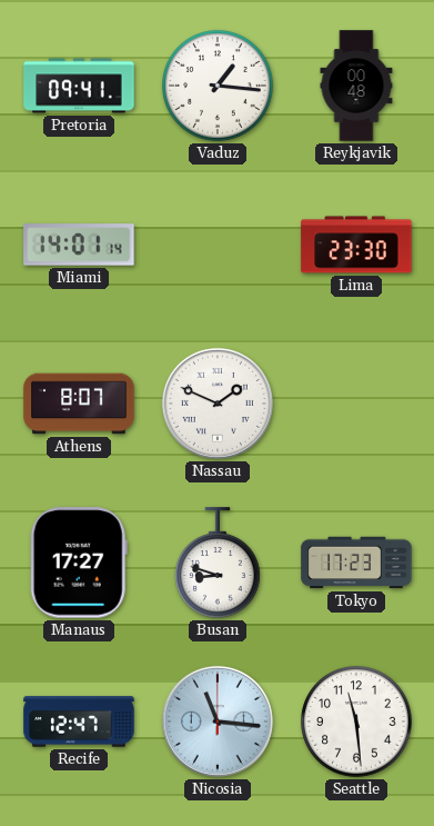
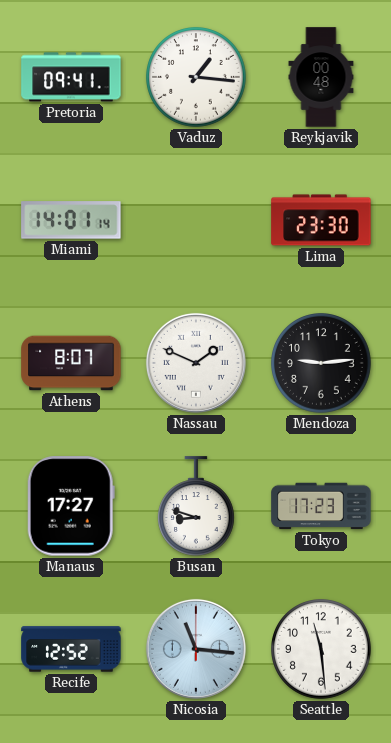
Mendoza: none -> 9:14 (321, 363)
Recife: 12:47 -> 12:52 (71, 649)
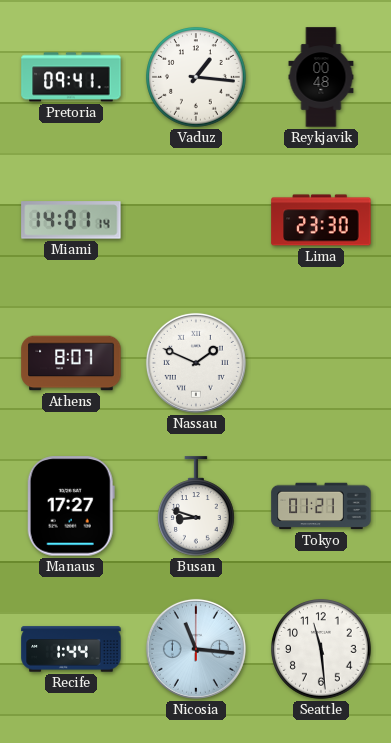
Mendoza: 9:14 -> none (321, 363)
Tokyo: 17:23 -> 01:21 (321, 506)
Recife: 12:52 -> 1:44 (71, 649)
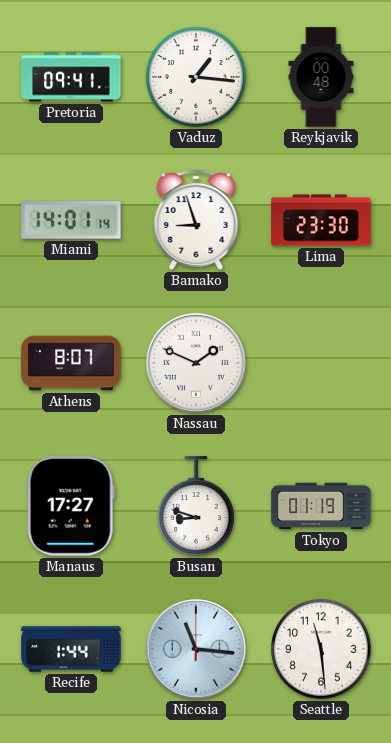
Bamako: none -> 8:57 (196, 221)
Tokyo: 01:21 -> 01:19 (321, 506)
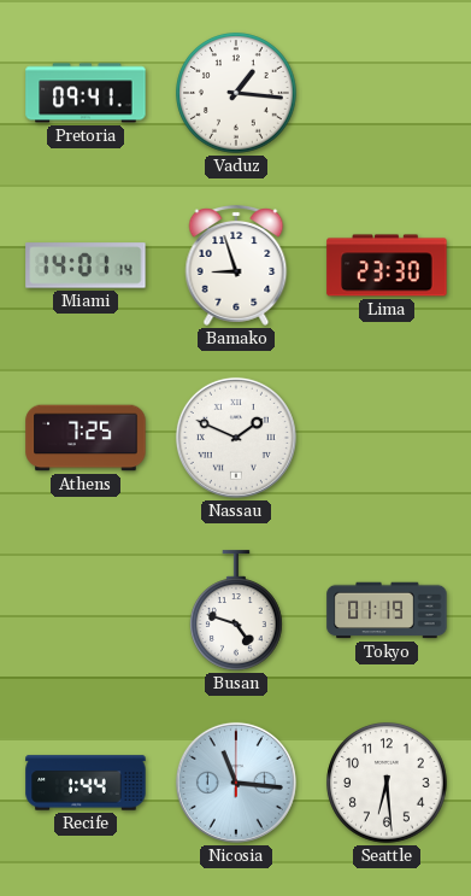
Reykjavik: 00:48 -> none (321, 77)
Athens: 8:07 -> 7:25 (86, 438)
Manaus: 17:27 -> none (71, 506)
Busan: 8:48 -> 4:48 (237, 610)
Seattle: 11:29 -> 6:29 (387, 783)
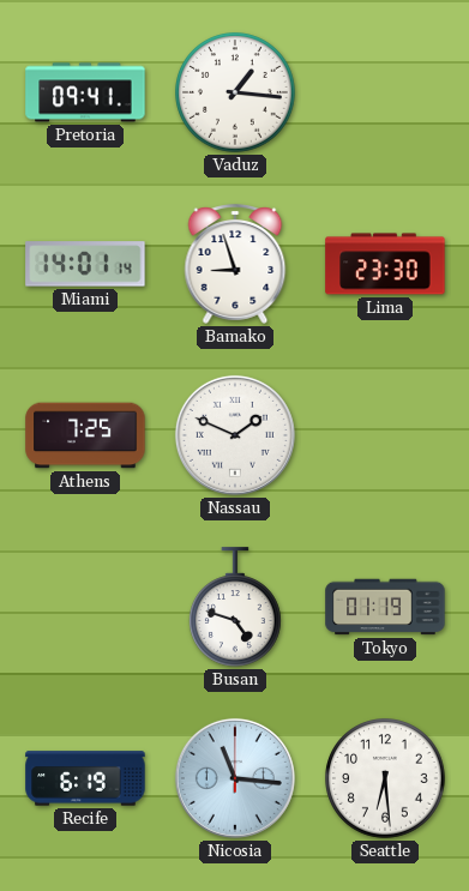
Recife: 1:44 -> 6:19 (85, 778)
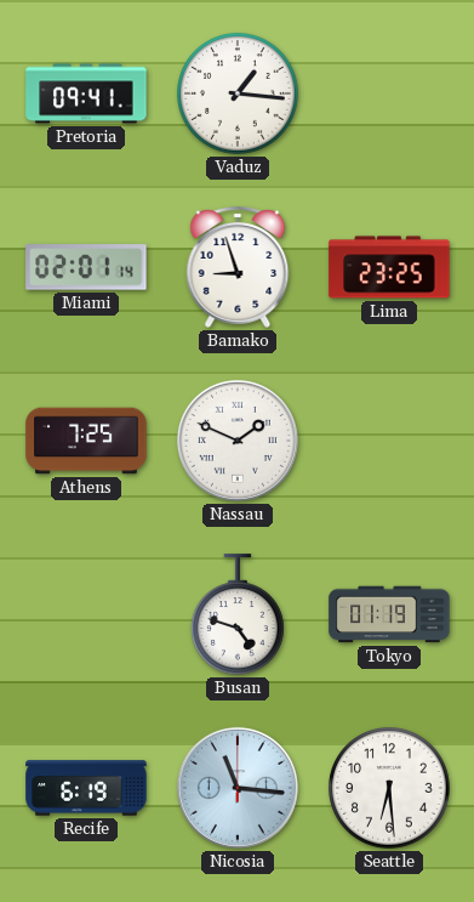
Miami: 14:01 -> 02:01 (86, 267)
Lima: 23:30 -> 23:25 (389, 267)
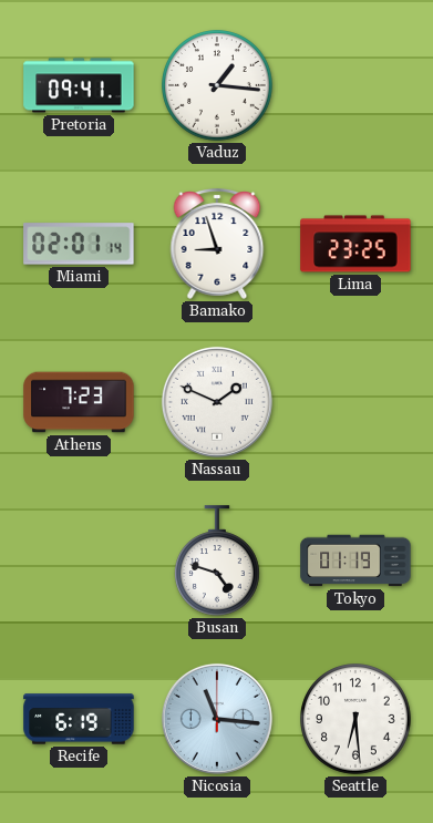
Athens: 7:25 -> 7:23 (79, 402)
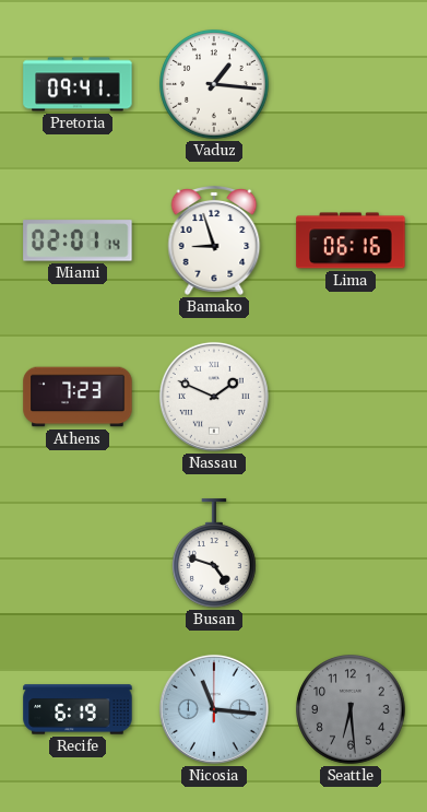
Lima: 23:25 -> 06:16 (351, 240)
Tokyo: 01:19 -> none (355, 560)
Seattle dial: white -> grey (351, 709)
